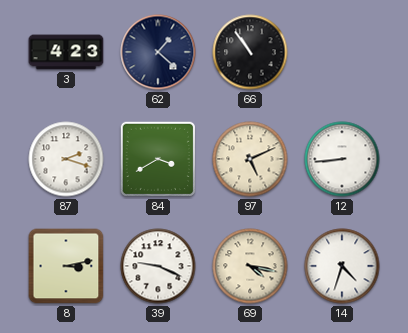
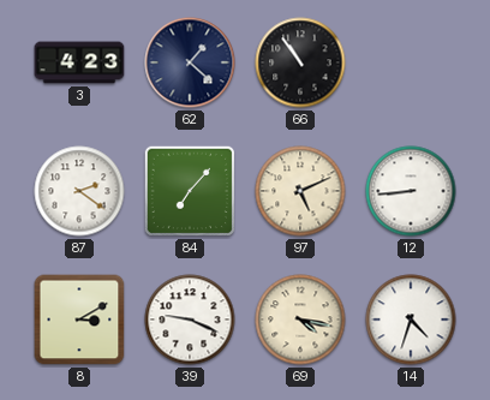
87: 2:18 -> 2:21 (79, 191)
84: 3:40 -> 7:07 (190, 191)
8: 3:13 -> 3:10 (79, 320)
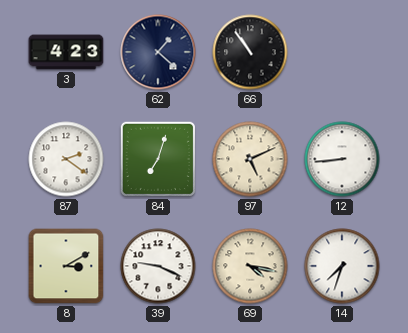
84: 7:07 -> 7:03 (158, 159)
14: 4:33 -> 7:33 (342, 266)
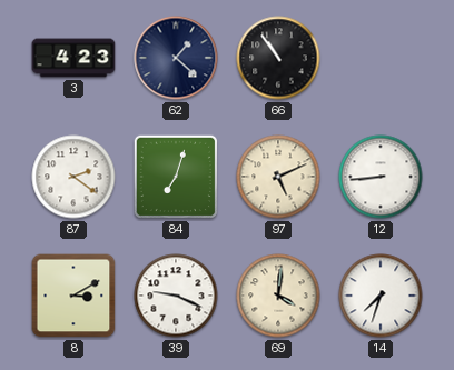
69: 4:17 -> 4:01 (278, 296)
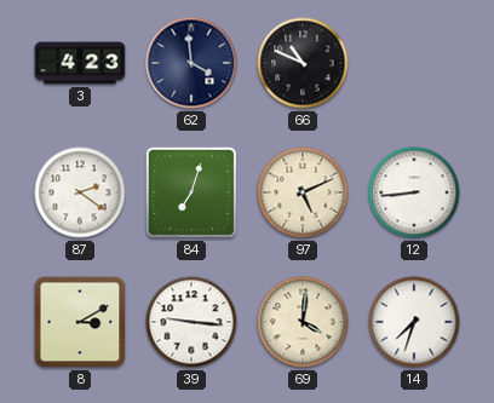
62: 1:22 -> 3:59 (191, 63)
66: 10:54 -> 10:49 (303, 63)
39: 9:19 -> 9:16 (191, 322)
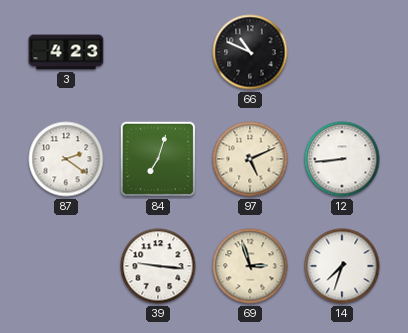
62: 3:59 -> none (191, 63)
8: 3:10 -> none (80, 322)
69: 4:01 -> 2:57 (250, 266)
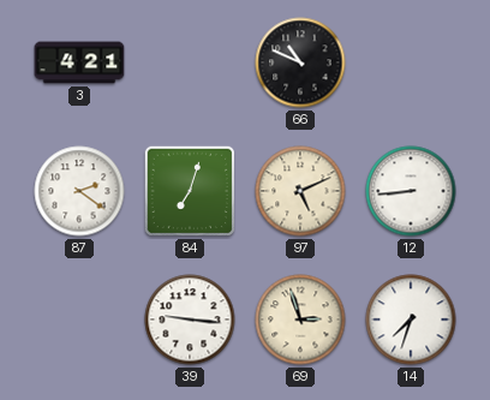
3: 4:23 -> 4:21 (79, 62)
